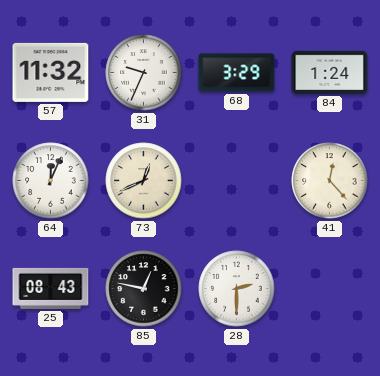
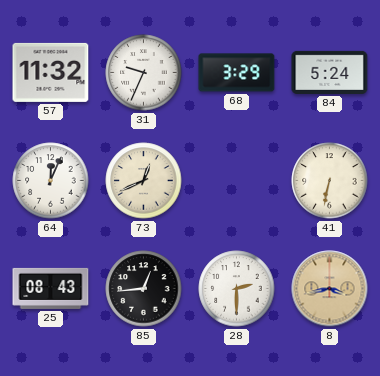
84: 1:24 -> 5:24 (330, 72)
41: 12:23 -> 6:32 (330, 181)
85: 12:47 -> 12:44 (144, 289)
8: none -> 3:43 (330, 289)
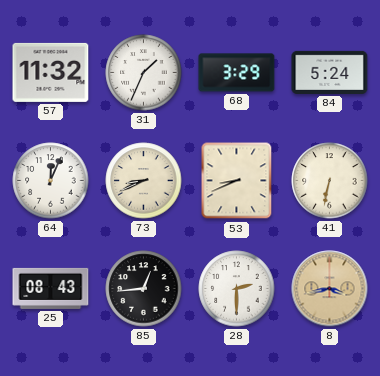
31: 9:34 -> 1:34 (144, 73)
73: 12:41 -> 8:41 (144, 181)
53: none -> 8:41 (237, 181)
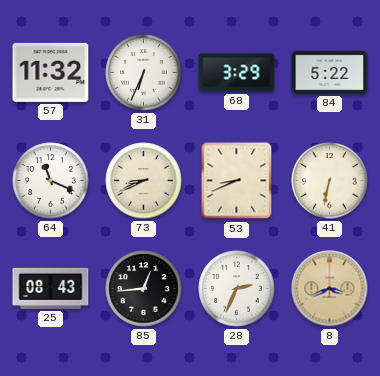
31: 1:34 -> 6:34 (144, 73)
84: 5:24 -> 5:22 (330, 72)
64: 12:04 -> 11:19 (51, 181)
28: 2:30 -> 2:34 (237, 289)
8: 3:43 -> 3:41 (330, 289)
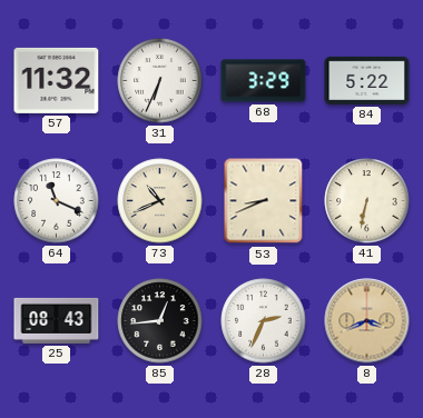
73: 8:41 -> 10:41 (160, 201)
